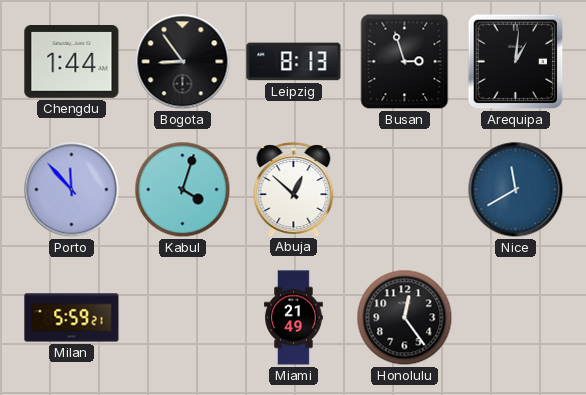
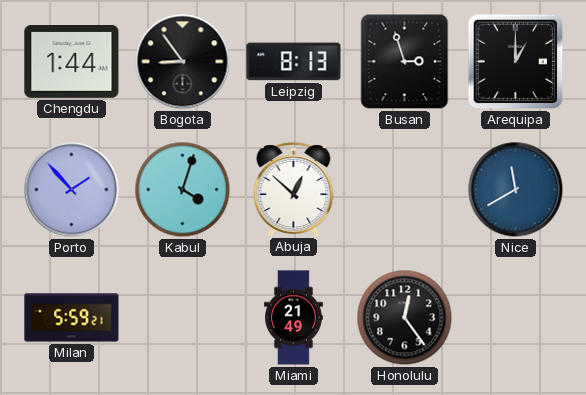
Arequipa: 1:01 -> 1:00 (516, 62)
Porto: 11:53 -> 1:53 (72, 190)
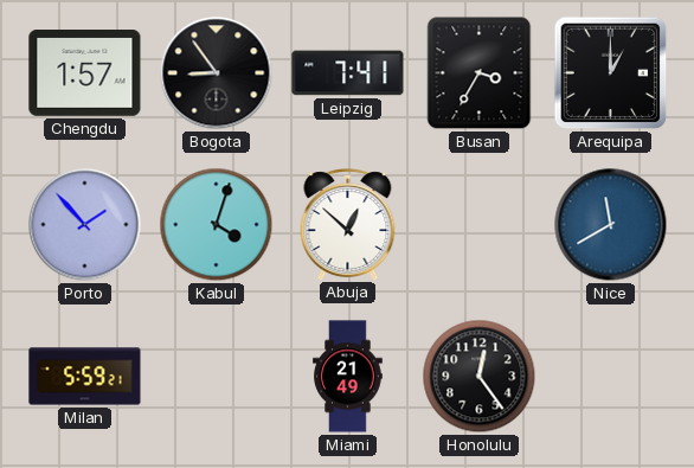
Chengdu: 1:44 -> 1:57 (85, 73)
Leipzig: 8:13 -> 7:41 (348, 73)
Busan: 2:57 -> 3:35 (480, 73)
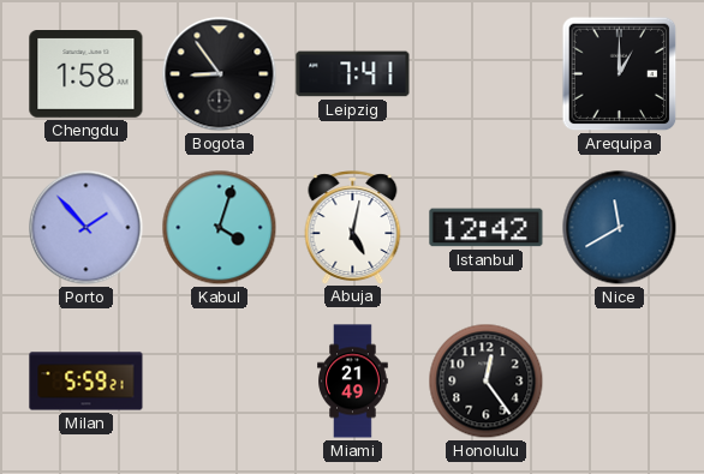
Chengdu: 1:57 -> 1:58 (86, 74)
Busan: 3:35 -> none (480, 73)
Abuja: 12:52 -> 5:02 (353, 227)
Istanbul: none -> 12:42 (487, 228)
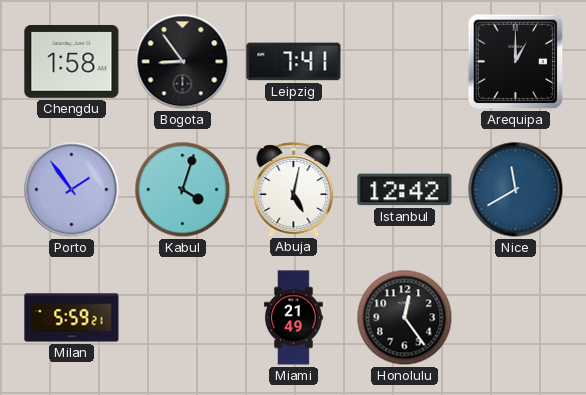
Porto: 1:53 -> 1:54 (72, 190)
